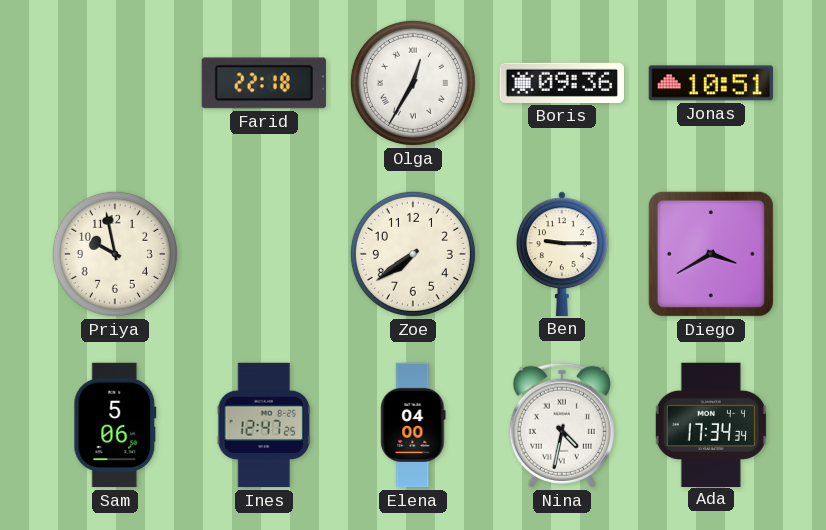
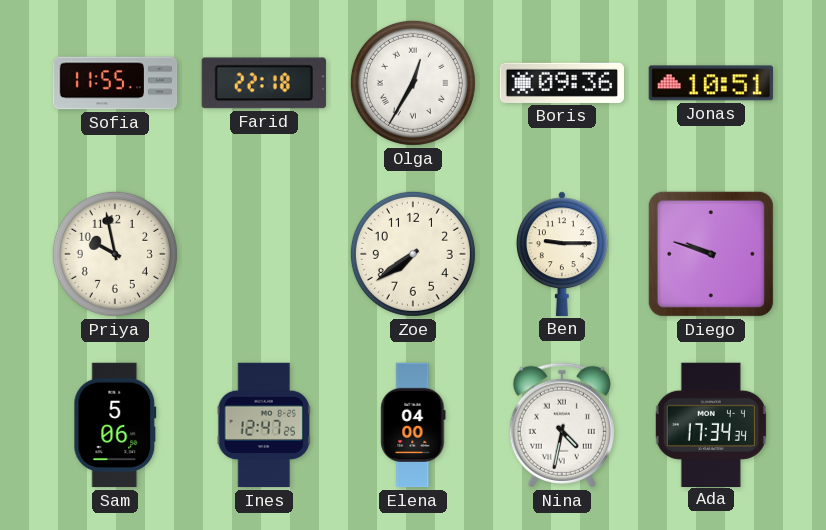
Sofia: none -> 11:55 (115, 83)
Diego: 3:40 -> 9:48 (711, 254)
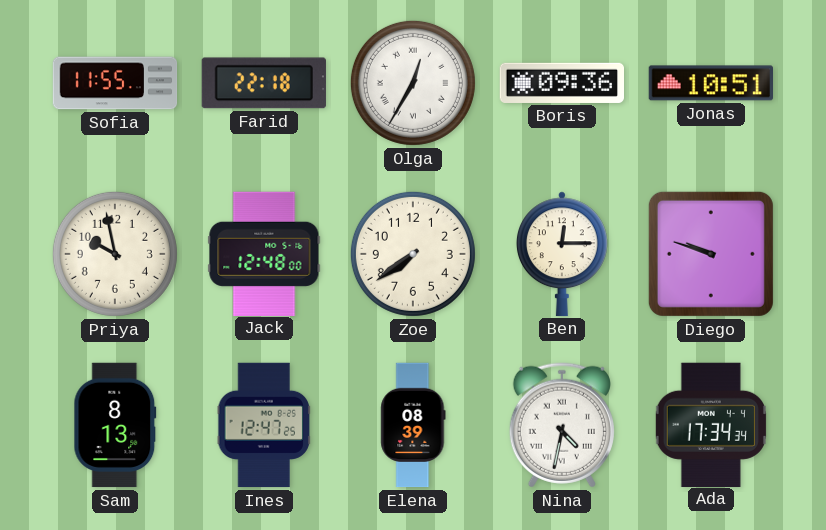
Jack: none -> 12:48 (264, 253)
Ben: 9:15 -> 12:15 (562, 254)
Sam: 5:06 -> 8:13 (115, 425)
Elena: 04:00 -> 08:39 (413, 425)
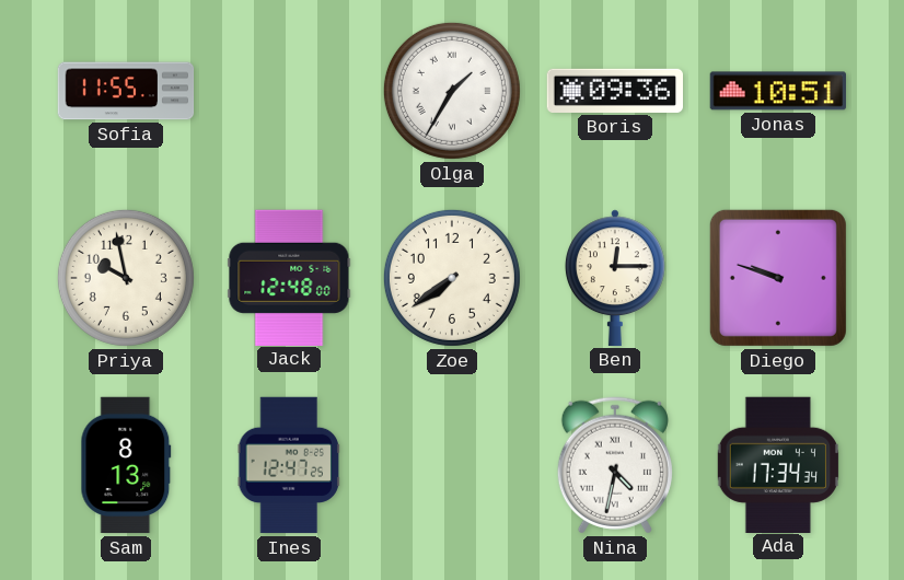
Farid: 22:18 -> none (264, 83)
Olga: 12:35 -> 1:35 (452, 91)
Elena: 08:39 -> none (413, 425)
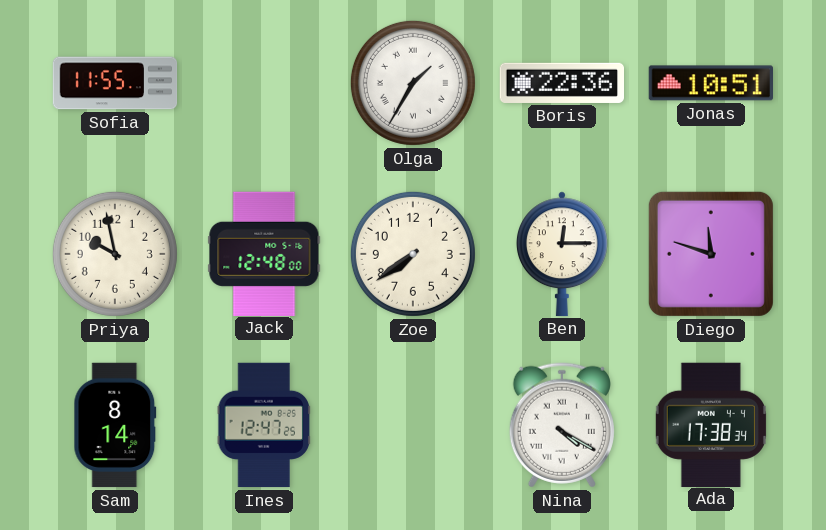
Boris: 09:36 -> 22:36 (561, 83)
Diego: 9:48 -> 11:48 (711, 254)
Sam: 8:13 -> 8:14 (115, 425)
Nina: 4:32 -> 4:20 (562, 425)
Ada: 17:34 -> 17:38 (711, 424)
